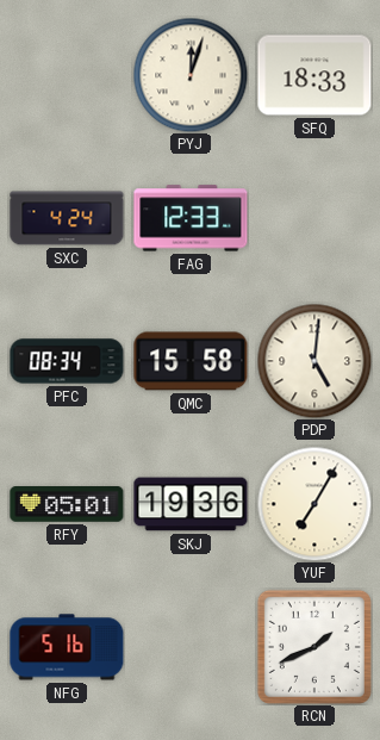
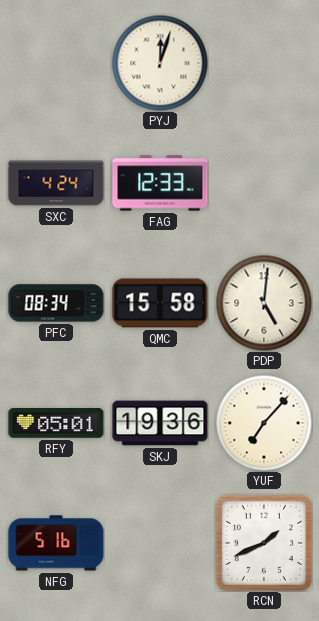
SFQ: 18:33 -> none (314, 75)
YUF: 7:05 -> 7:07 (264, 423)
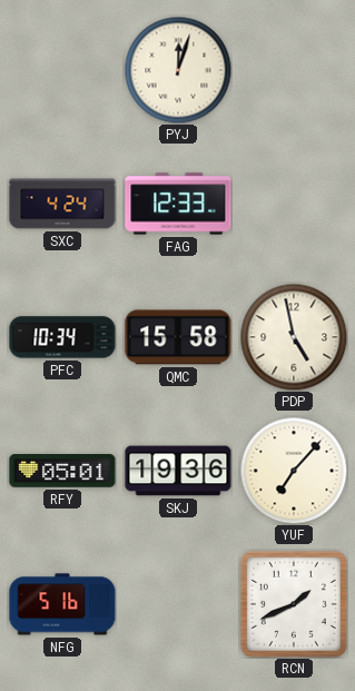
PFC: 08:34 -> 10:34 (62, 337)
PDP: 5:01 -> 4:58 (294, 337)
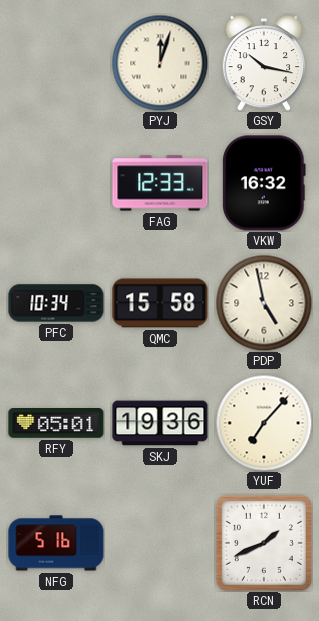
GSY: none -> 10:17 (264, 63)
SXC: 4:24 -> none (62, 204)
VKW: none -> 16:32 (264, 183)
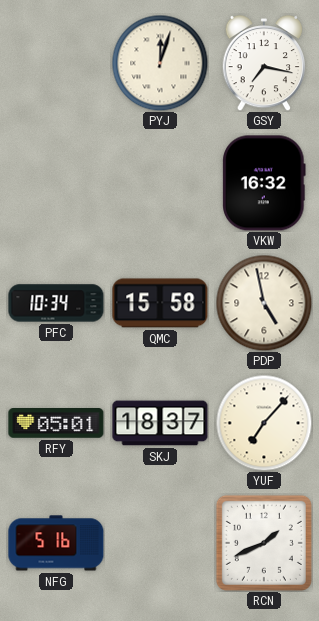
GSY: 10:17 -> 7:17 (264, 63)
FAG: 12:33 -> none (160, 183)
SKJ: 19:36 -> 18:37 (160, 423)
